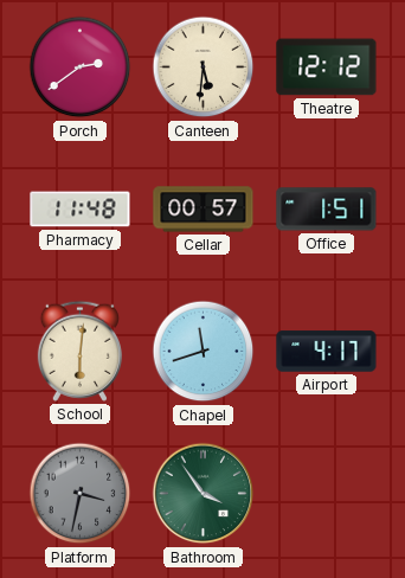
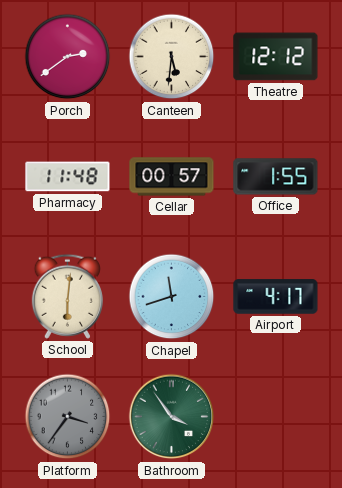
Office: 1:51 -> 1:55 (276, 177)
Platform: 3:32 -> 3:36 (68, 417)
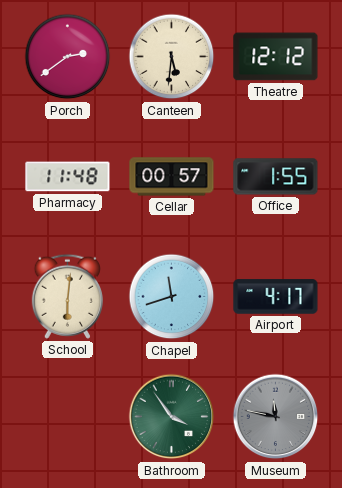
Platform: 3:36 -> none (68, 417)
Museum: none -> 11:47 (276, 417)
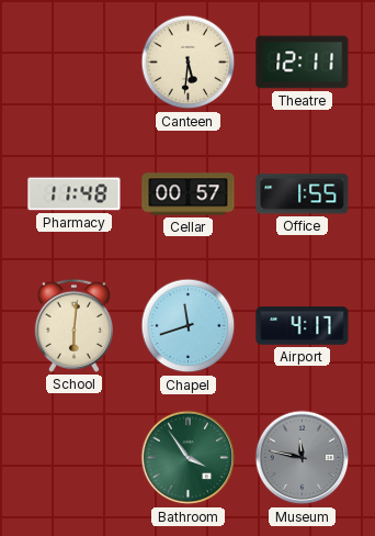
Porch: 2:39 -> none (68, 57)
Theatre: 12:12 -> 12:11 (303, 63)
